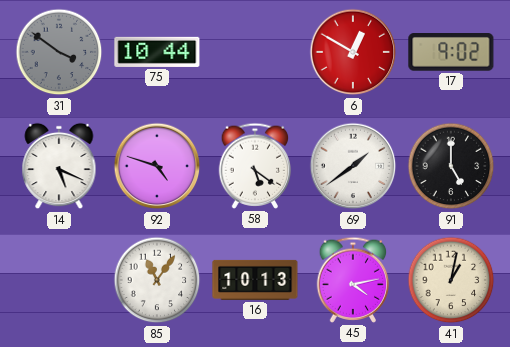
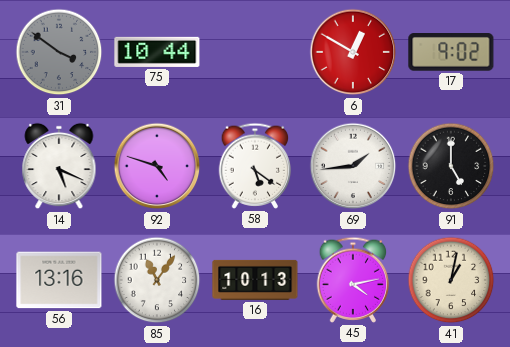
69: 1:39 -> 1:44 (353, 166)
56: none -> 13:16 (59, 280)
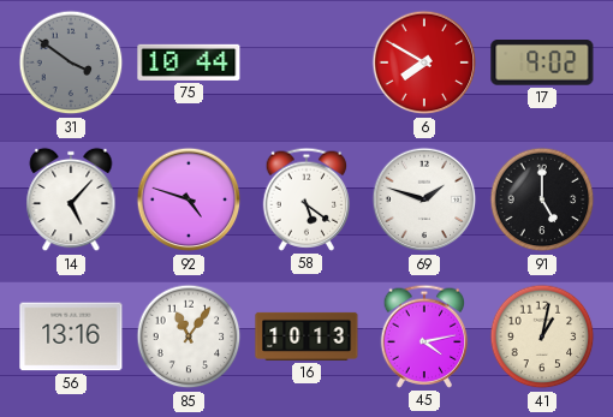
6: 12:50 -> 7:50 (424, 62)
14: 5:19 -> 5:07 (71, 199)
69: 1:44 -> 1:48 (424, 199)
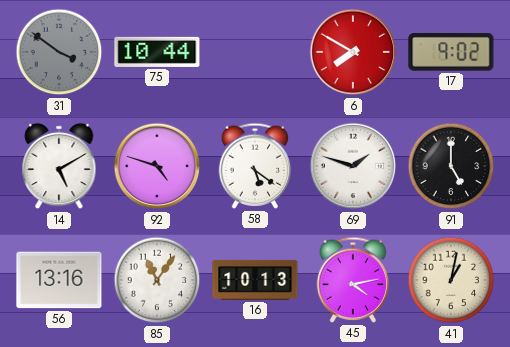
14: 5:07 -> 5:10 (59, 166)
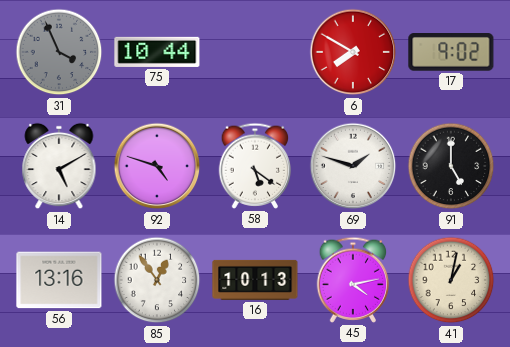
31: 3:51 -> 3:56 (59, 52)
85: 11:06 -> 12:54 (157, 280)
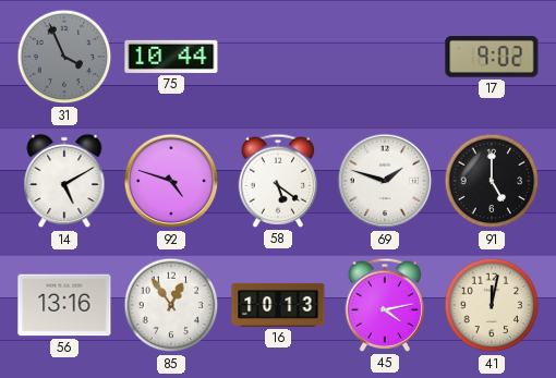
6: 7:50 -> none (353, 52)
41: 1:02 -> 12:02 (492, 305)
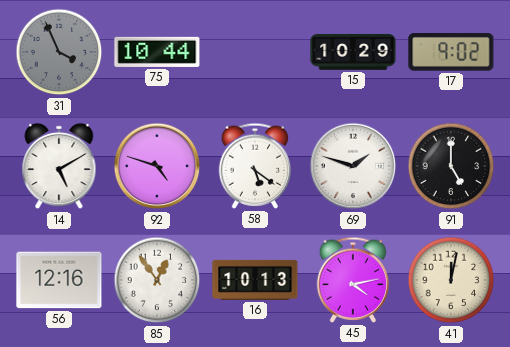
15: none -> 10:29 (353, 52)
56: 13:16 -> 12:16 (59, 280)
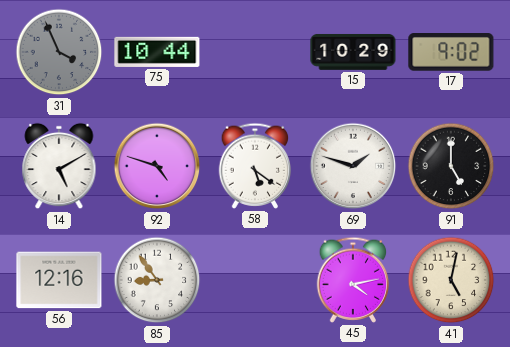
85: 12:54 -> 8:54 (157, 280)
16: 10:13 -> none (255, 280)
41: 12:02 -> 5:02 (451, 280)
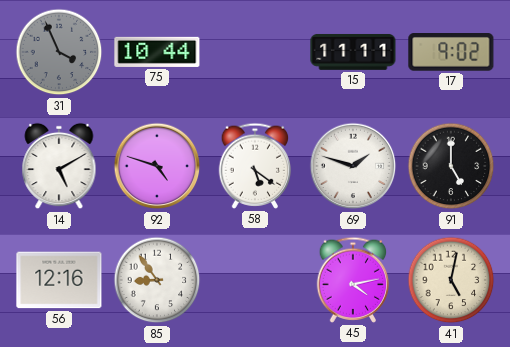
15: 10:29 -> 11:11 (353, 52)
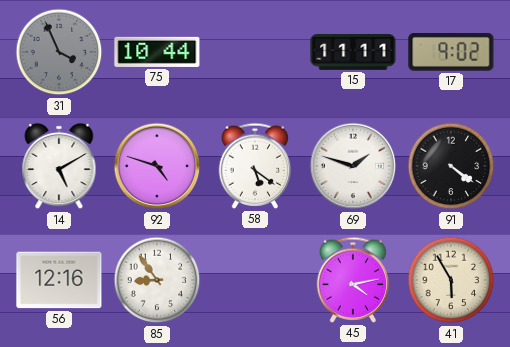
91: 5:00 -> 4:21 (451, 166)
41: 5:02 -> 5:55 (451, 280)
